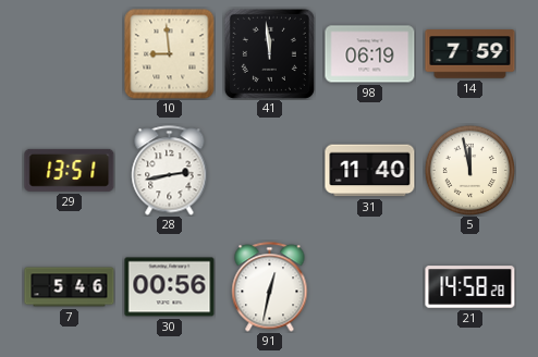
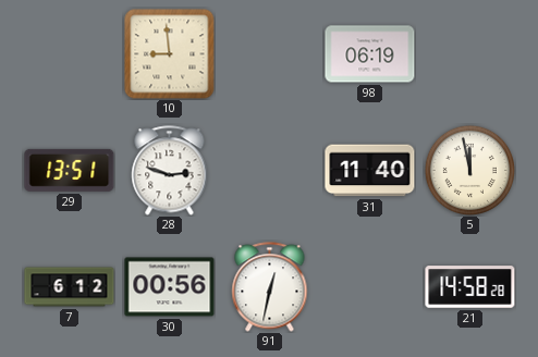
41: 11:59 -> none (269, 53)
14: 7:59 -> none (470, 54)
28: 2:43 -> 2:48 (170, 171)
7: 5:46 -> 6:12 (70, 287)
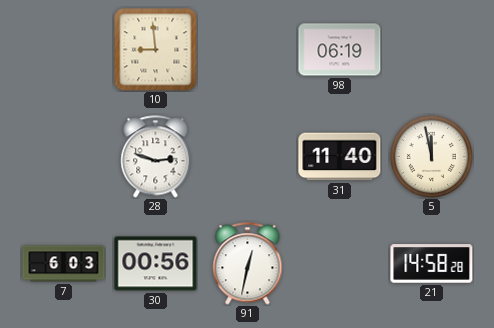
29: 13:51 -> none (70, 170)
7: 6:12 -> 6:03 (64, 264)
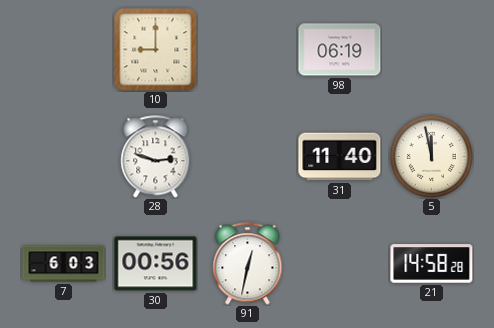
10: 8:59 -> 9:00 (156, 50)
